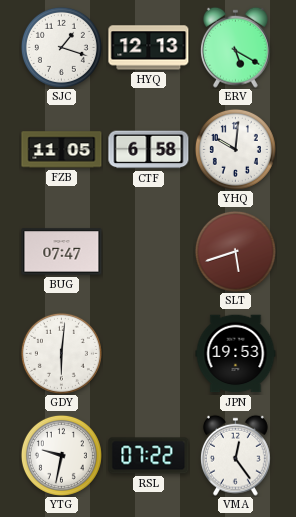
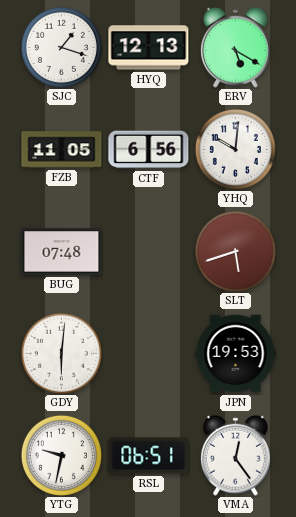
CTF: 6:58 -> 6:56 (149, 150)
BUG: 07:47 -> 07:48 (62, 252)
RSL: 07:22 -> 06:51 (149, 456)
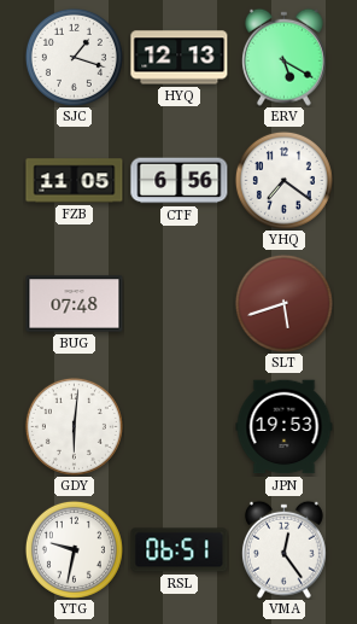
YHQ: 10:01 -> 7:21 (283, 180)
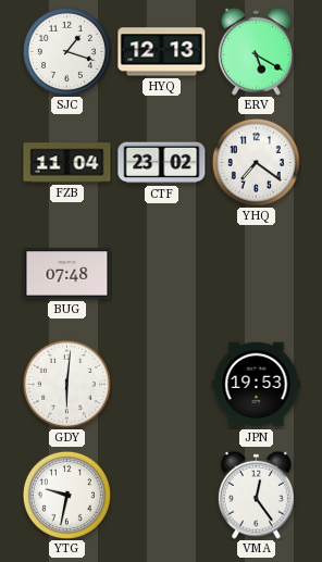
FZB: 11:05 -> 11:04 (67, 163)
CTF: 6:56 -> 23:02 (162, 163)
SLT: 5:42 -> none (283, 303)
RSL: 06:51 -> none (180, 550)
